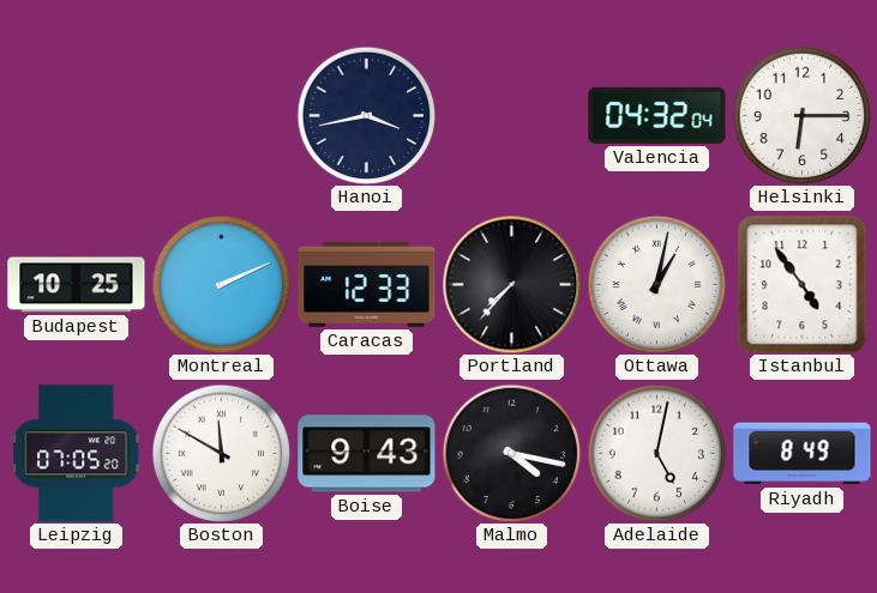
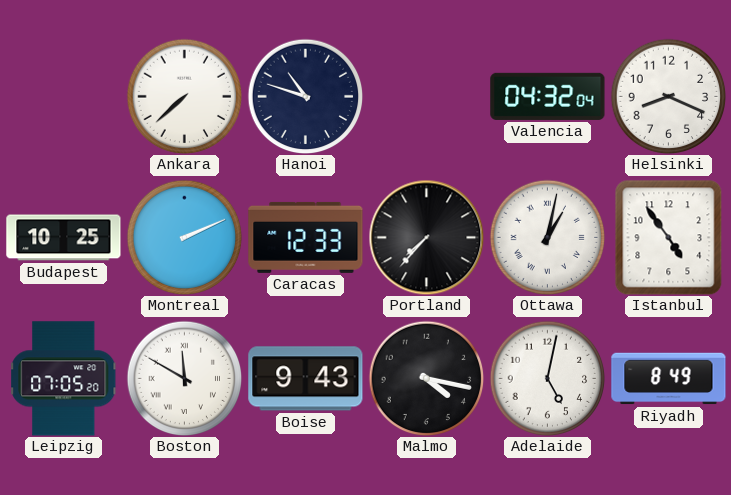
Ankara: none -> 7:38 (184, 96)
Hanoi: 3:43 -> 10:48 (305, 96)
Helsinki: 6:15 -> 8:19 (668, 96)
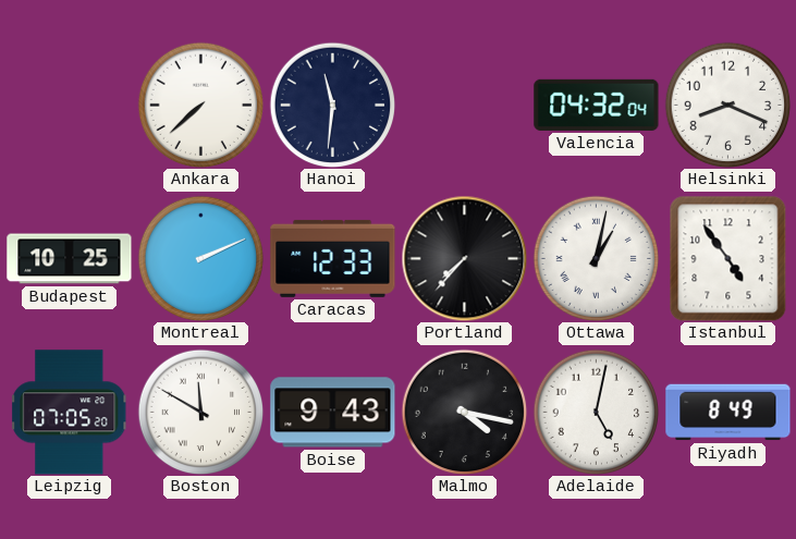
Hanoi: 10:48 -> 11:31 (332, 105)
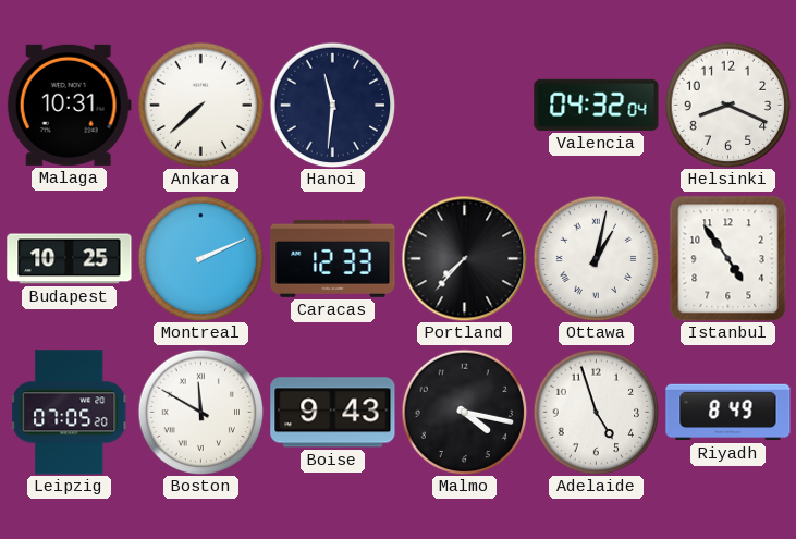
Malaga: none -> 10:31 (69, 105)
Adelaide: 5:02 -> 4:57 (596, 412)
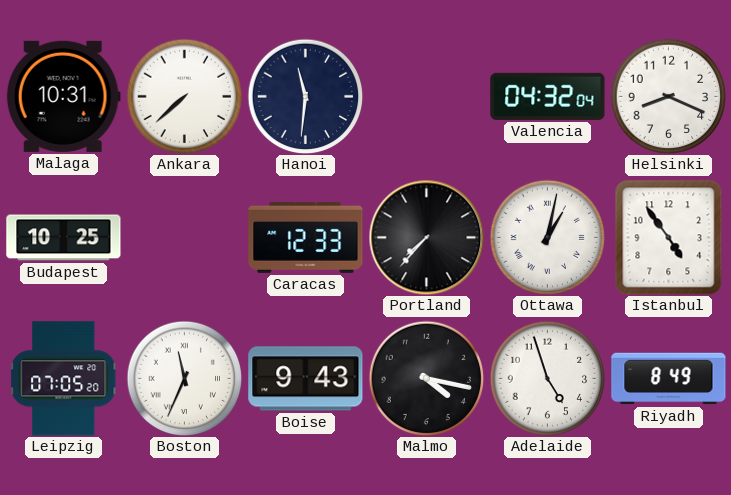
Montreal: 2:11 -> none (200, 258)
Boston: 11:50 -> 11:34 (184, 378)
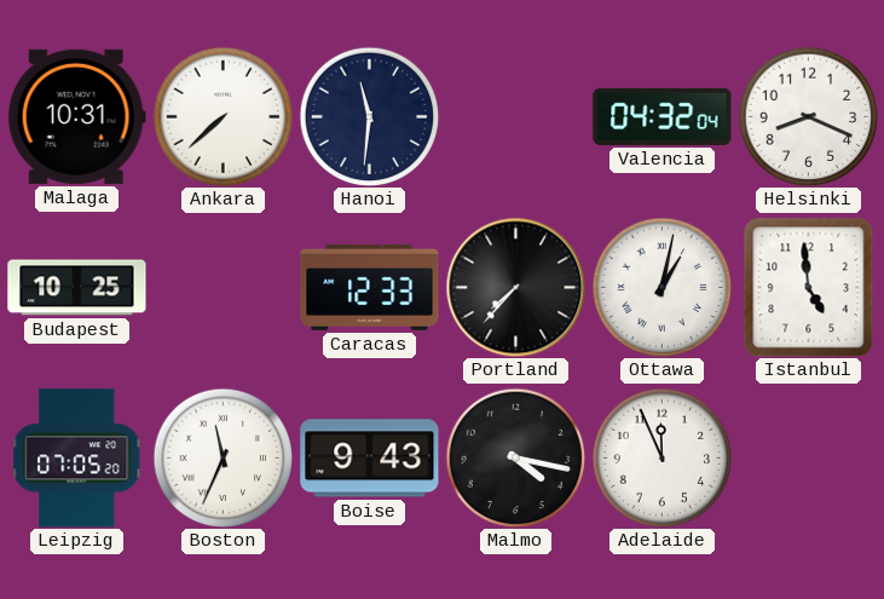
Istanbul: 4:54 -> 4:59 (809, 287)
Adelaide: 4:57 -> 11:56 (661, 457)
Riyadh: 8:49 -> none (669, 379)
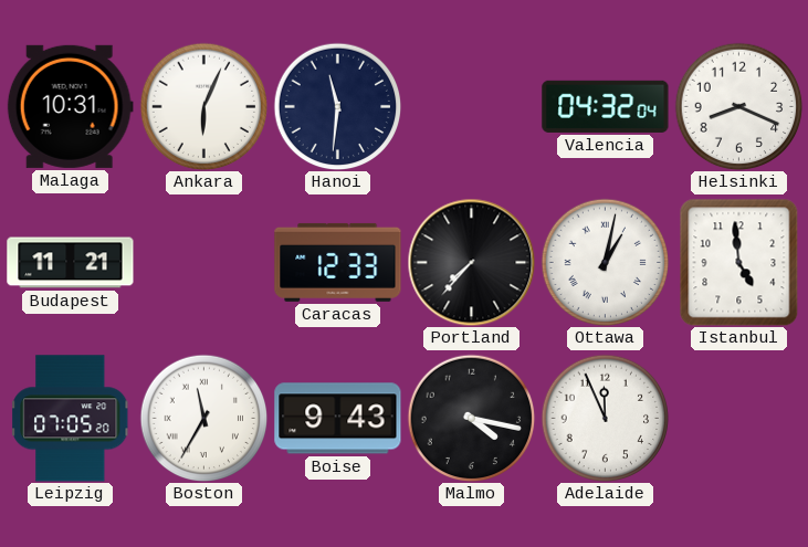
Ankara: 7:38 -> 6:04 (203, 106)
Budapest: 10:25 -> 11:21 (71, 263)
Boston: 11:34 -> 11:35 (203, 418)
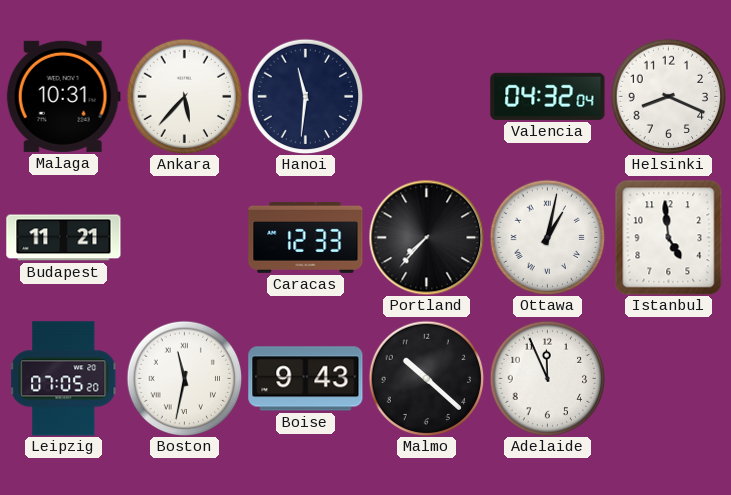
Ankara: 6:04 -> 5:37 (184, 96)
Boston: 11:35 -> 11:32 (184, 378)
Malmo: 4:17 -> 10:22 (426, 378)
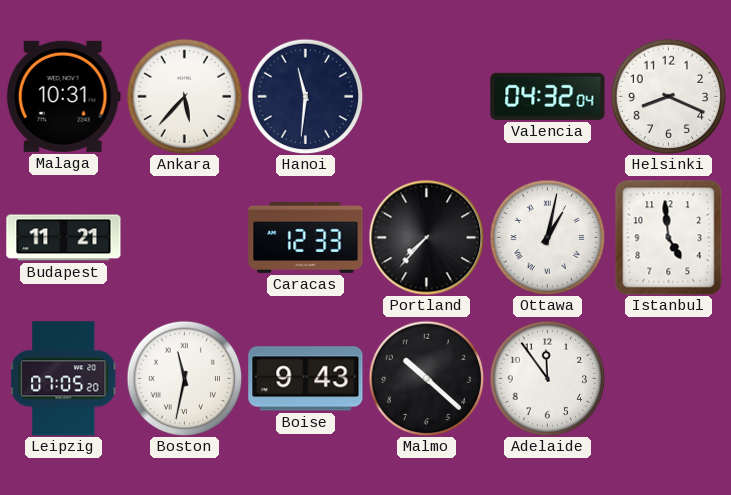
Adelaide: 11:56 -> 11:54 (547, 378)
